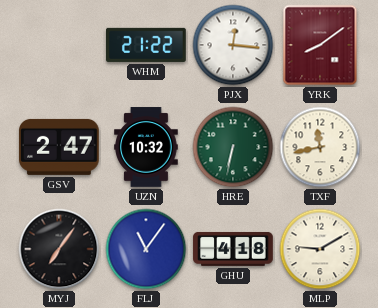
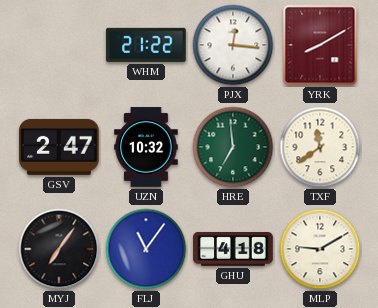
YRK: 8:09 -> 8:10 (320, 45)
HRE: 6:32 -> 6:59 (233, 147)
TXF: 11:43 -> 11:39 (320, 147)
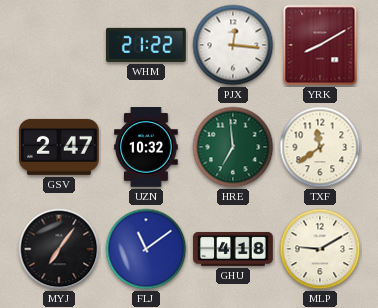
FLJ: 11:06 -> 11:09 (146, 249)
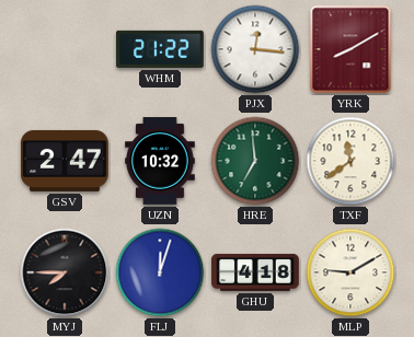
MYJ: 7:06 -> 7:45 (65, 272)
FLJ: 11:09 -> 12:03 (160, 272)
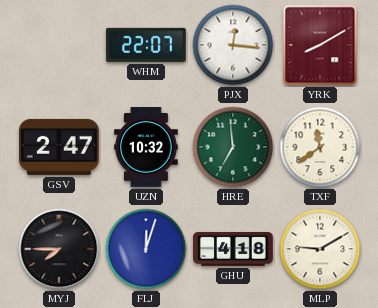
WHM: 21:22 -> 22:07 (147, 45)
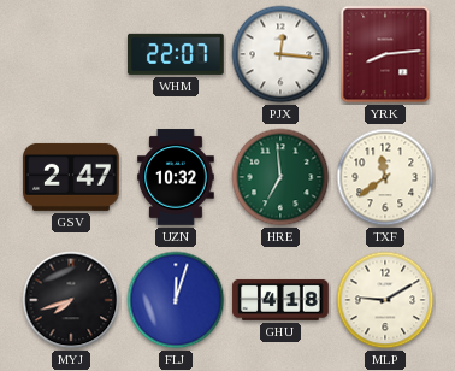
YRK: 8:10 -> 8:14 (385, 54)
MYJ: 7:45 -> 7:42 (71, 300)
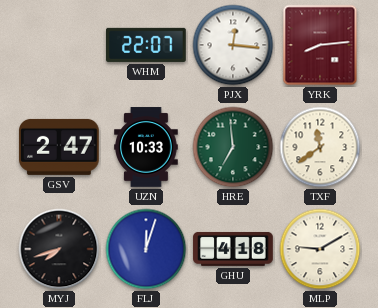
UZN: 10:32 -> 10:33 (146, 147)
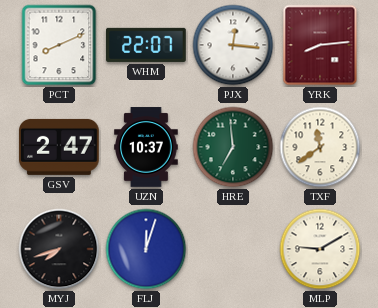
PCT: none -> 8:11 (59, 45)
UZN: 10:33 -> 10:37 (146, 147)
GHU: 4:18 -> none (233, 249)
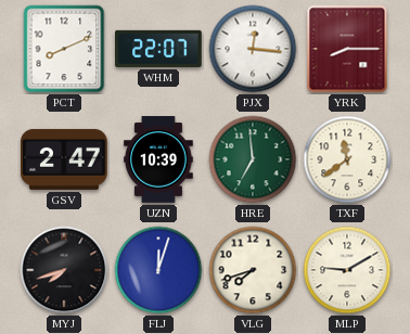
YRK: 8:14 -> 8:15 (347, 49)
UZN: 10:37 -> 10:39 (158, 159)
VLG: none -> 7:42 (253, 270)
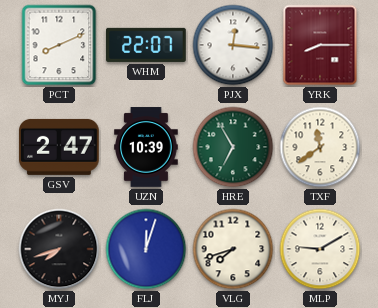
HRE: 6:59 -> 6:55 (233, 147)
